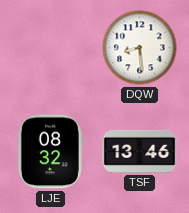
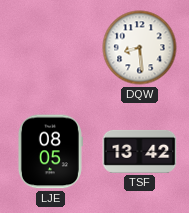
LJE: 08:32 -> 08:05 (50, 152)
TSF: 13:46 -> 13:42 (140, 151)
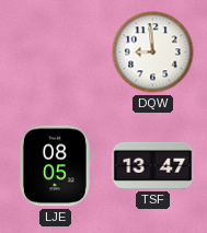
DQW: 8:29 -> 8:59 (153, 53)
TSF: 13:42 -> 13:47 (153, 165)
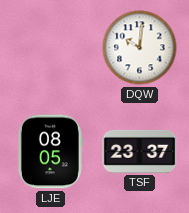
DQW: 8:59 -> 10:01 (140, 48)
TSF: 13:47 -> 23:37 (140, 151)
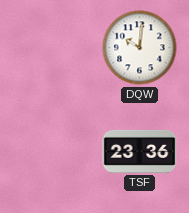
LJE: 08:05 -> none (50, 152)
TSF: 23:37 -> 23:36 (140, 151)
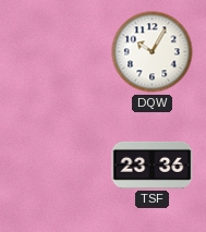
DQW: 10:01 -> 10:05 (153, 52)
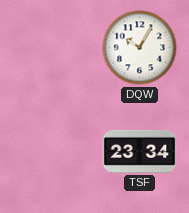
TSF: 23:36 -> 23:34 (140, 151)
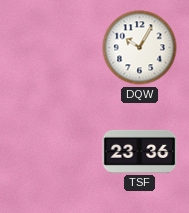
TSF: 23:34 -> 23:36 (140, 151)
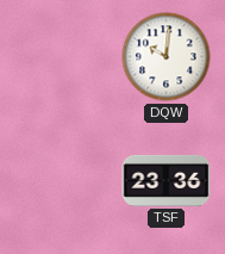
DQW: 10:05 -> 10:01 (167, 57)
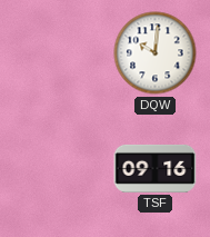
TSF: 23:36 -> 09:16 (156, 168)
